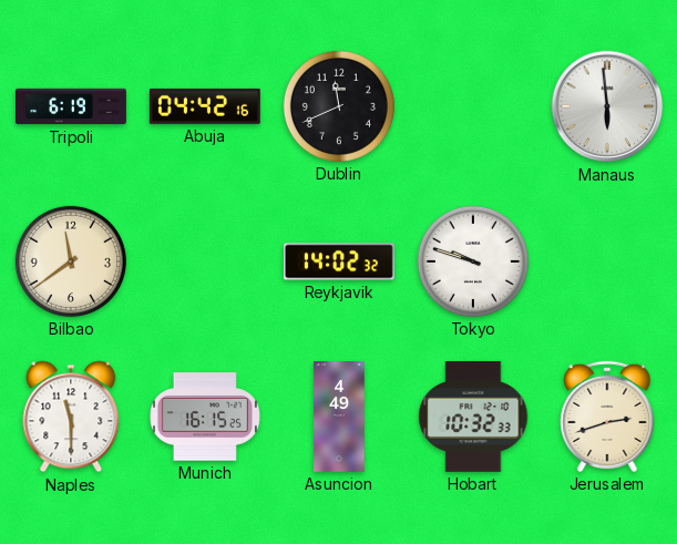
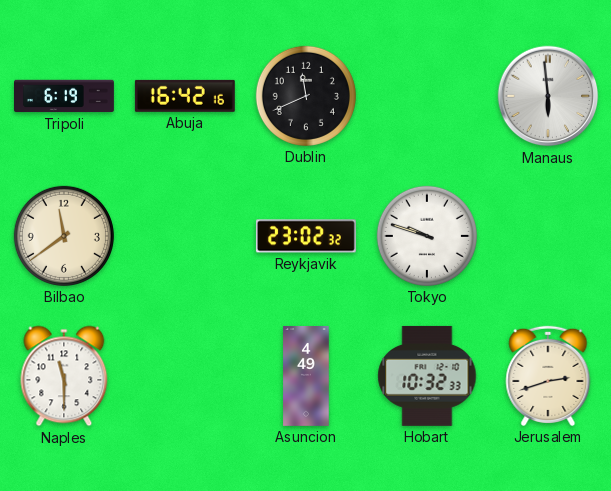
Abuja: 04:42 -> 16:42 (185, 96)
Reykjavik: 14:02 -> 23:02 (306, 236)
Munich: 16:15 -> none (205, 417)
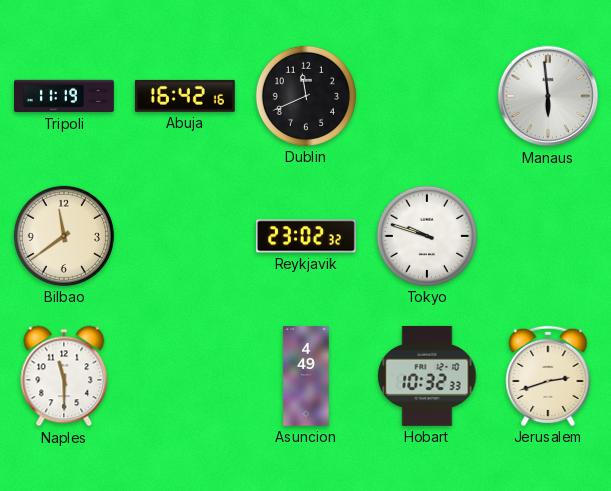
Tripoli: 6:19 -> 11:19 (65, 96)
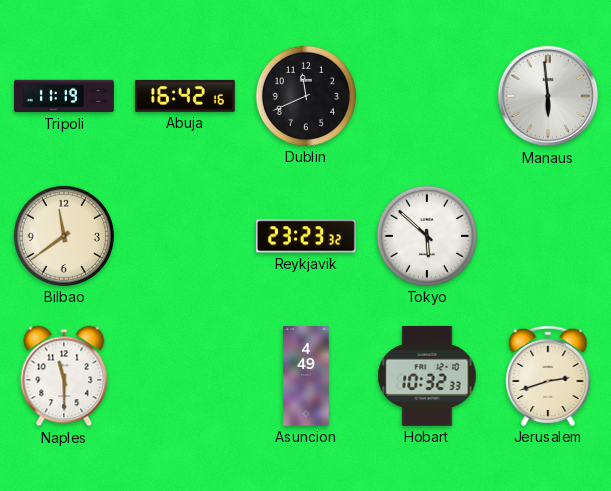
Reykjavik: 23:02 -> 23:23 (306, 236)
Tokyo: 9:48 -> 5:52 (427, 236)
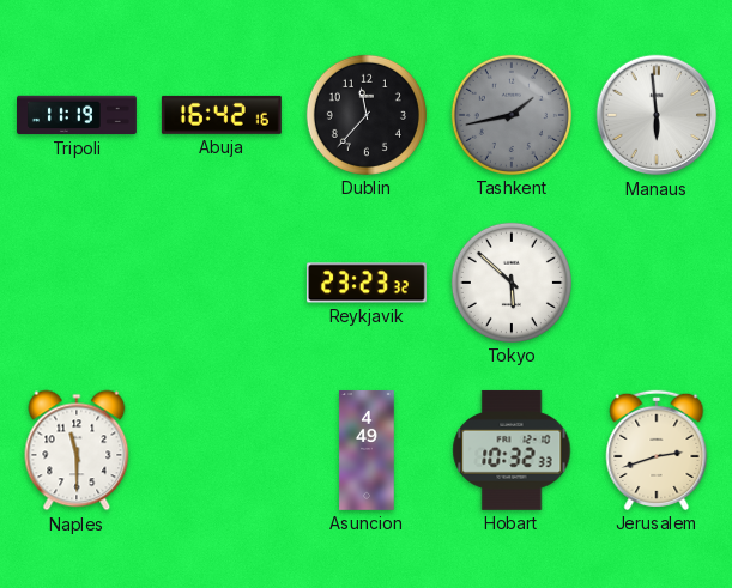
Dublin: 11:41 -> 11:37 (367, 115)
Tashkent: none -> 1:43 (512, 115)
Bilbao: 11:39 -> none (64, 236)
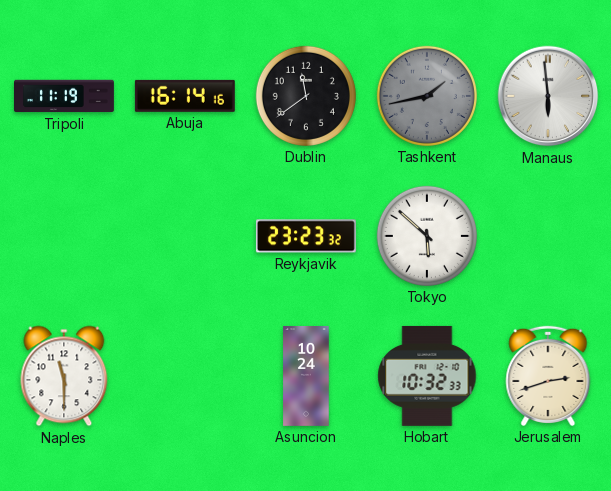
Abuja: 16:42 -> 16:14 (185, 96)
Dublin: 11:37 -> 11:39 (306, 96)
Asuncion: 4:49 -> 10:24 (306, 377)
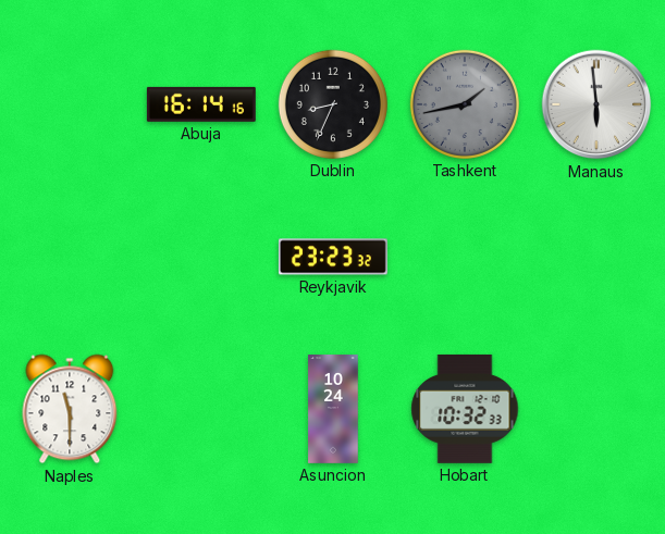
Tripoli: 11:19 -> none (65, 96)
Dublin: 11:39 -> 8:34 (333, 104)
Tokyo: 5:52 -> none (427, 236)
Jerusalem: 2:42 -> none (548, 376)
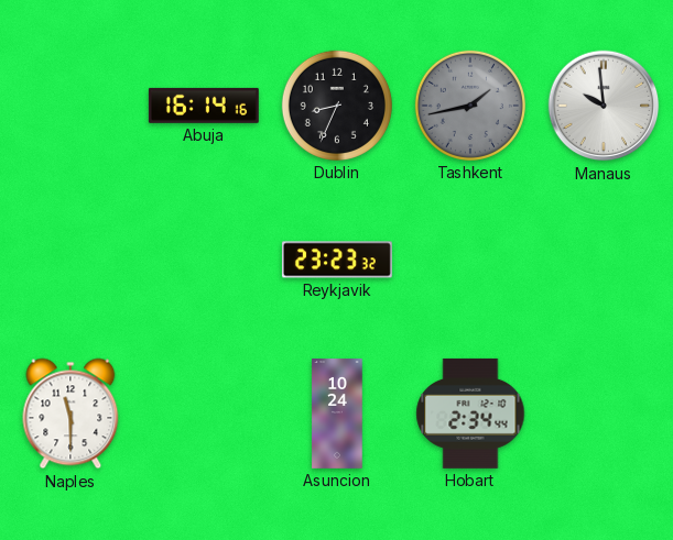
Manaus: 5:59 -> 9:59 (604, 106)
Hobart: 10:32 -> 2:34 (470, 414)
